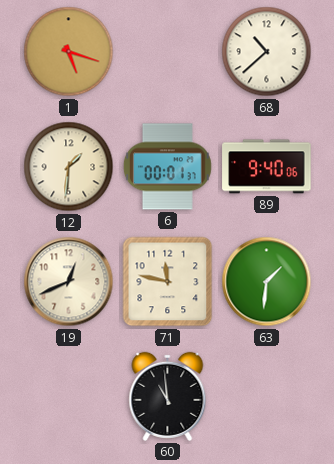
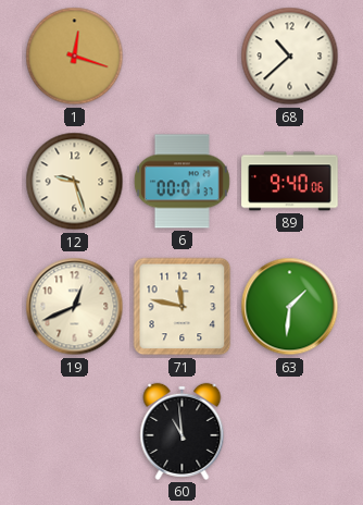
1: 5:18 -> 12:18 (75, 57)
12: 1:31 -> 9:27 (75, 182)
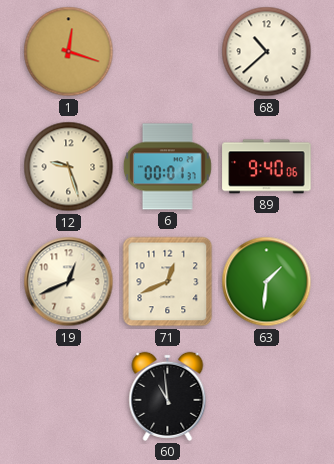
71: 11:47 -> 12:41 (168, 282)
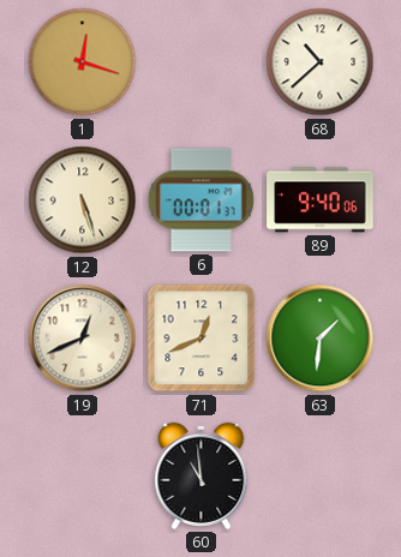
12: 9:27 -> 5:27 (83, 200)
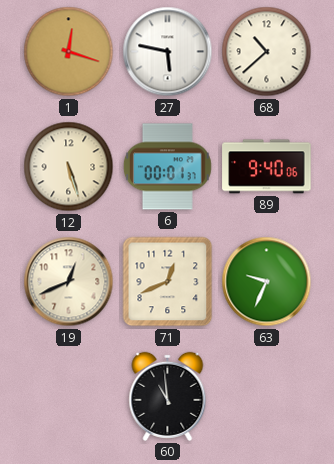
27: none -> 5:47 (168, 52)
63: 1:31 -> 9:34 (267, 282)
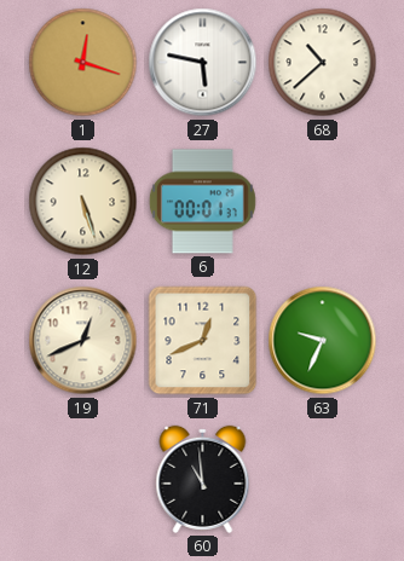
89: 9:40 -> none (267, 167)
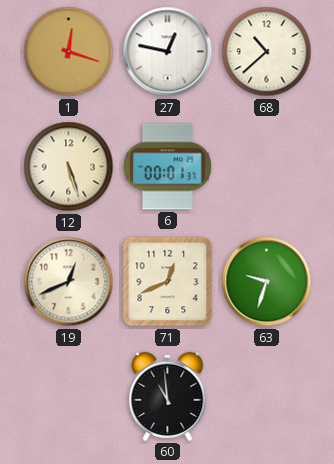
27: 5:47 -> 12:47 (168, 52)
63: 9:34 -> 9:33 (267, 282)
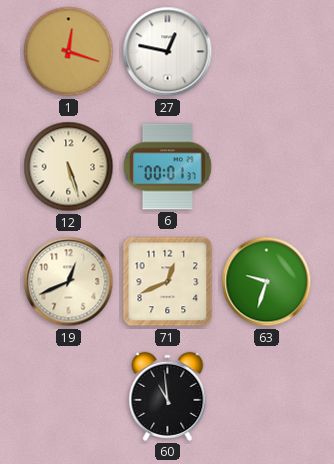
68: 10:38 -> none (267, 52)
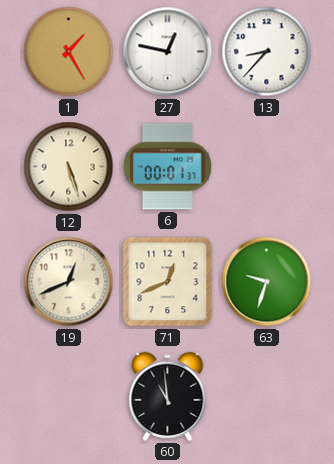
1: 12:18 -> 1:25 (69, 52)
13: none -> 8:37 (267, 52)
